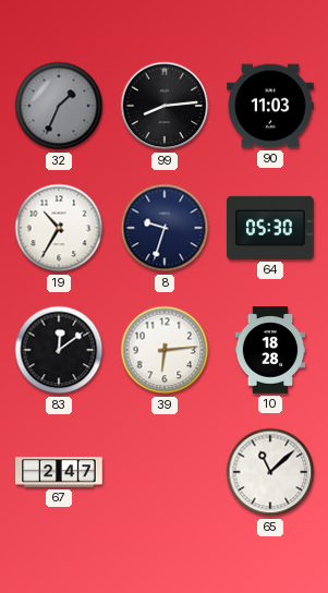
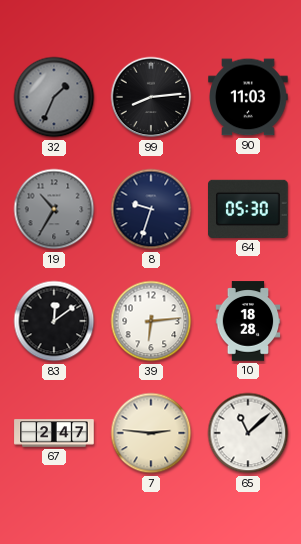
19 dial: white -> grey (54, 209)
7: none -> 2:46 (151, 433)
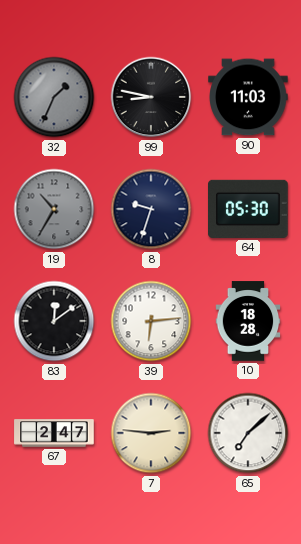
99: 8:14 -> 8:47 (151, 97)
65: 11:08 -> 7:08 (248, 433)
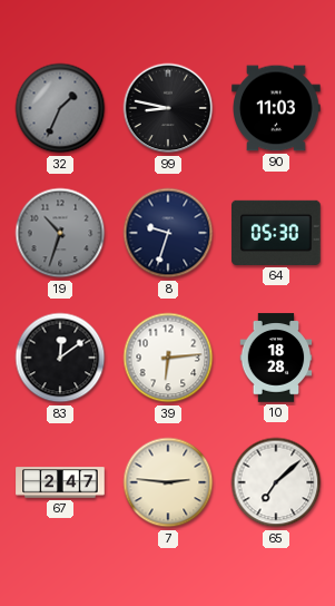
19: 10:35 -> 10:33 (60, 233)
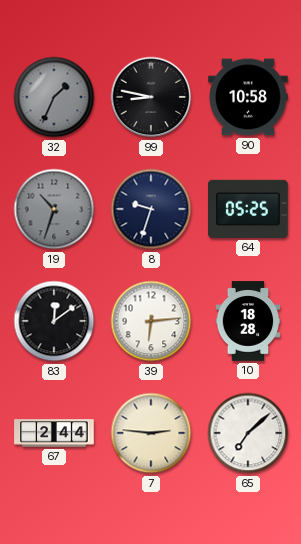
90: 11:03 -> 10:58 (248, 97)
64: 05:30 -> 05:25 (248, 209)
67: 2:47 -> 2:44 (54, 433)
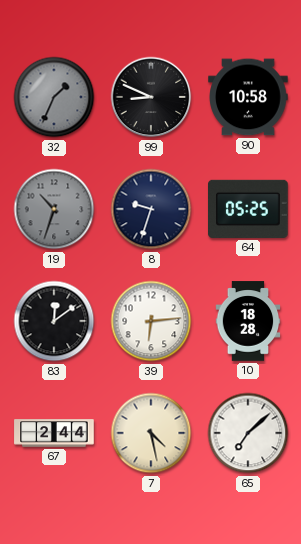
99: 8:47 -> 8:49 (151, 97)
7: 2:46 -> 4:28 (151, 433)
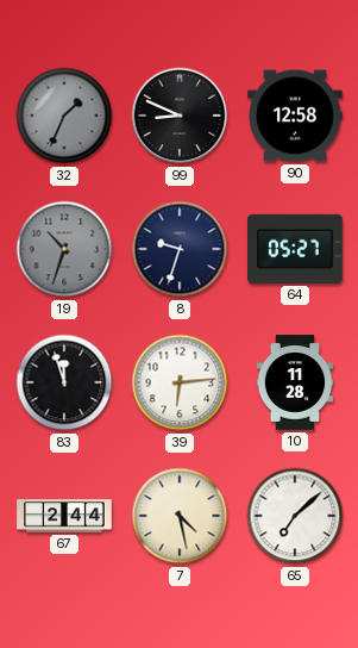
90: 10:58 -> 12:58 (295, 116)
64: 05:25 -> 05:27 (295, 249)
83: 12:09 -> 11:57 (64, 382)
10: 18:28 -> 11:28 (295, 382)
